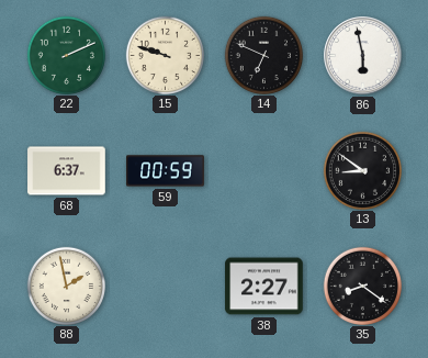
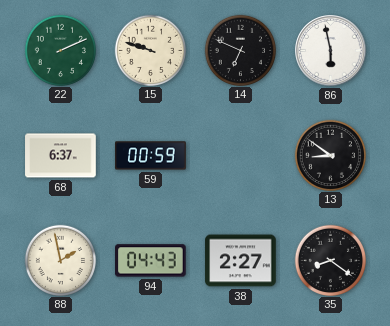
94: none -> 04:43 (151, 261)
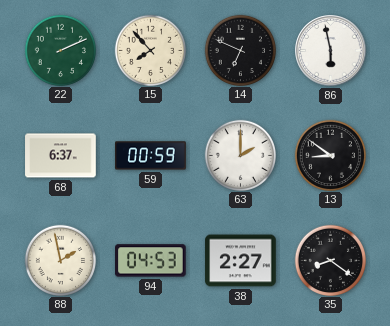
15: 9:48 -> 7:53 (150, 50)
63: none -> 2:00 (240, 155)
94: 04:43 -> 04:53 (151, 261)
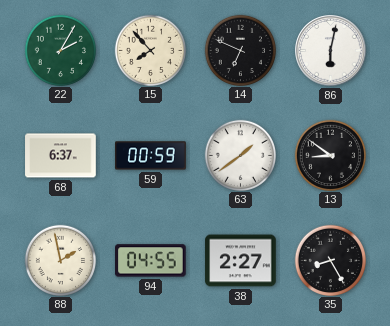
22: 2:11 -> 2:05 (60, 50)
86: 5:58 -> 6:02 (331, 51)
63: 2:00 -> 1:39 (240, 155)
94: 04:53 -> 04:55 (151, 261)
35: 8:21 -> 8:25 (330, 260)
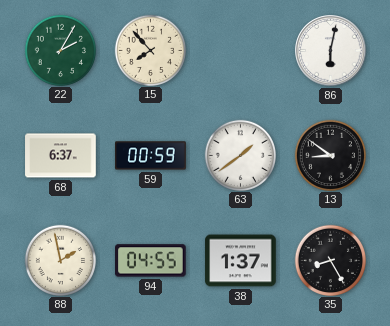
14: 6:49 -> none (240, 50)
38: 2:27 -> 1:37 (241, 261)
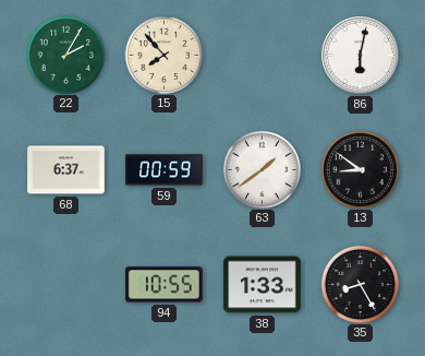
88: 1:58 -> none (60, 260)
94: 04:55 -> 10:55 (165, 285)
38: 1:37 -> 1:33 (263, 285)
